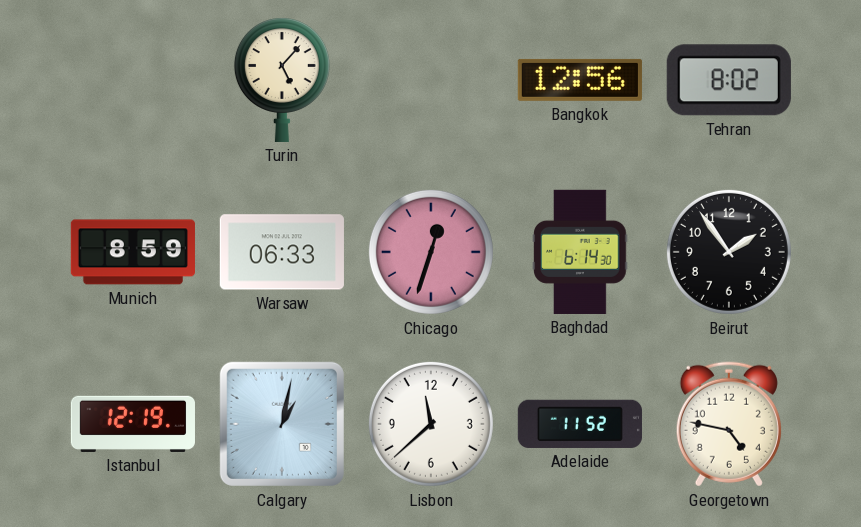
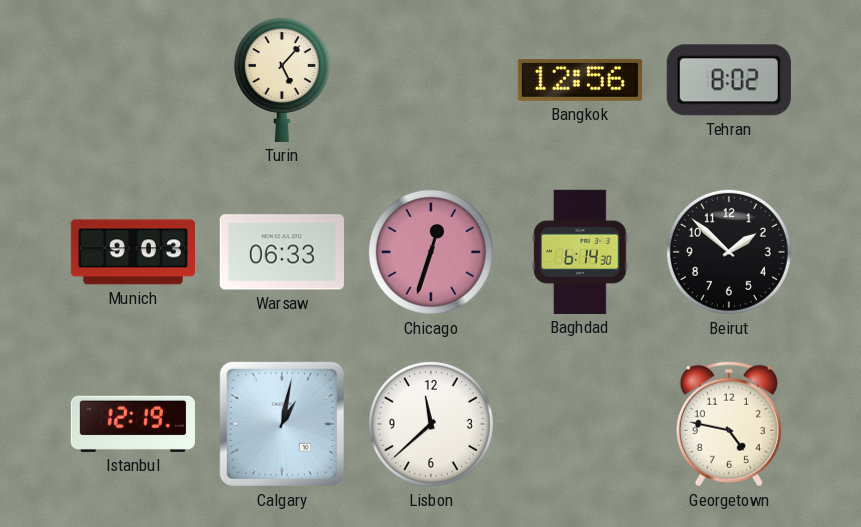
Munich: 8:59 -> 9:03 (133, 252)
Beirut: 1:54 -> 1:52 (729, 252)
Adelaide: 11:52 -> none (580, 424)
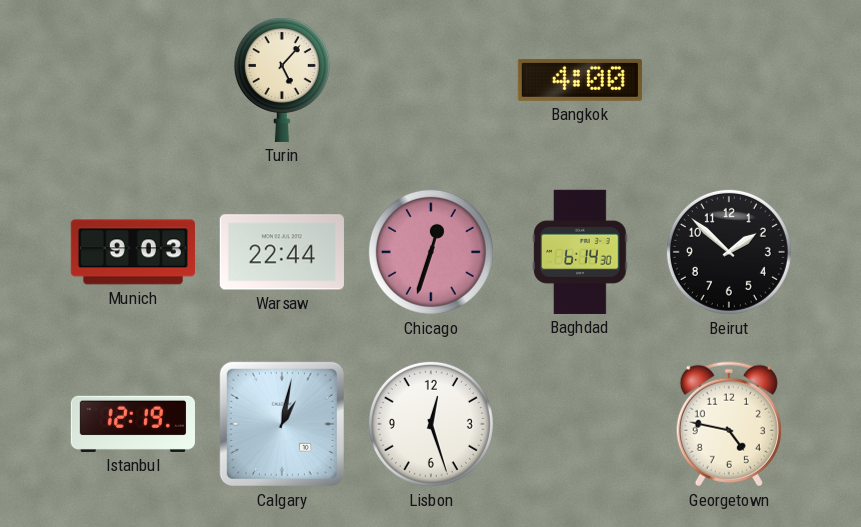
Bangkok: 12:56 -> 4:00 (580, 80)
Tehran: 8:02 -> none (729, 80)
Warsaw: 06:33 -> 22:44 (282, 252)
Lisbon: 11:38 -> 12:27 (431, 424)
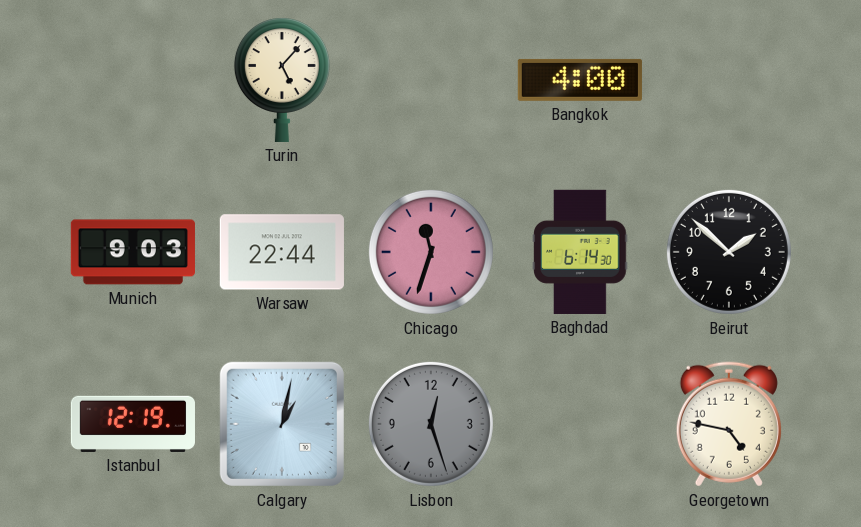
Chicago: 12:33 -> 11:33 (431, 252)
Lisbon dial: white -> grey (431, 424)
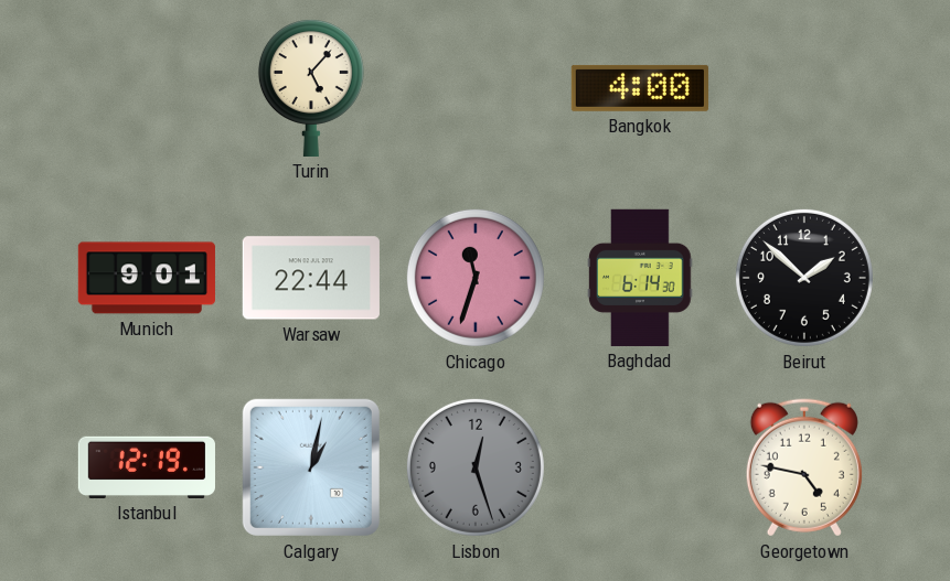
Munich: 9:03 -> 9:01 (147, 278)
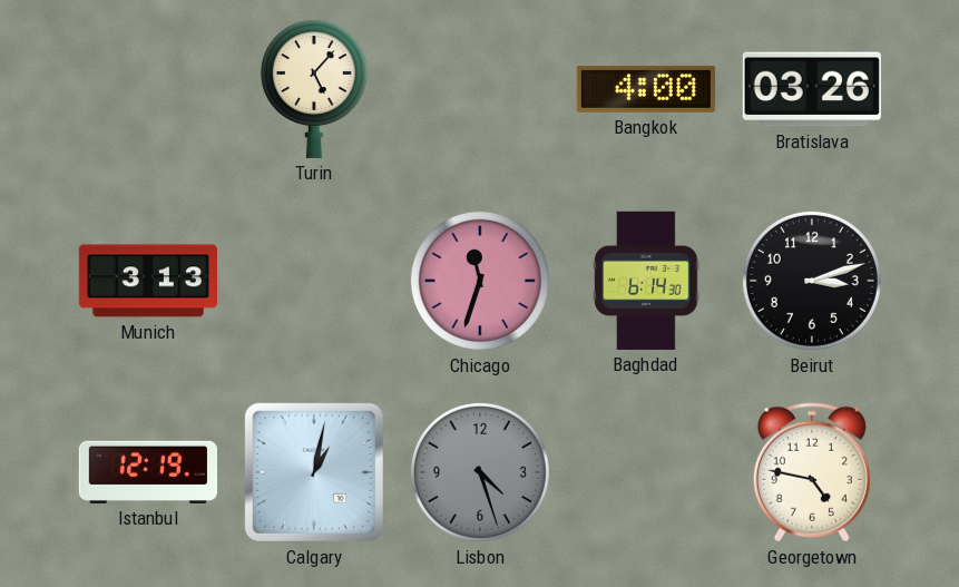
Bratislava: none -> 03:26 (812, 89)
Munich: 9:01 -> 3:13 (148, 281)
Warsaw: 22:44 -> none (311, 278)
Beirut: 1:52 -> 3:12 (812, 281)
Lisbon: 12:27 -> 4:27 (480, 472)
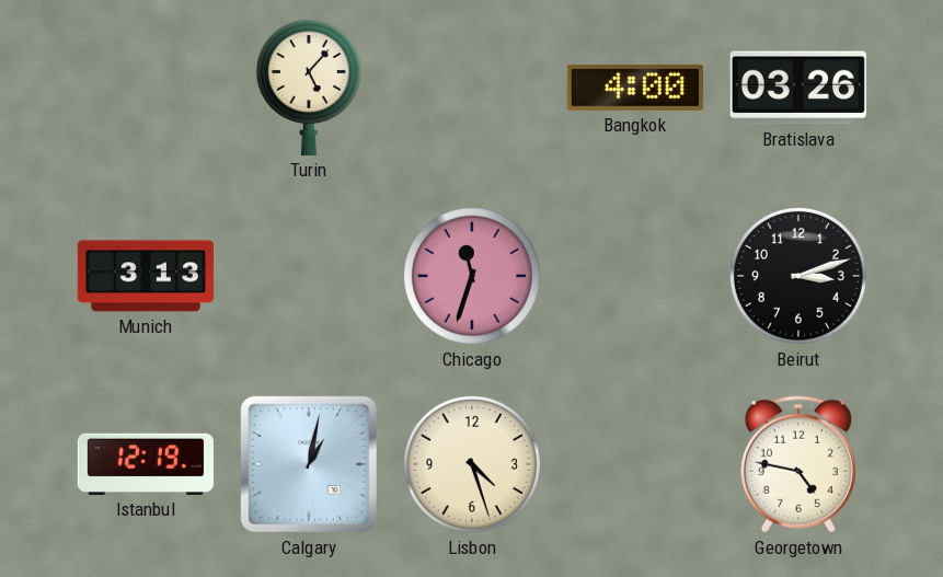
Baghdad: 6:14 -> none (646, 281)
Lisbon dial: grey -> cream (472, 464)
